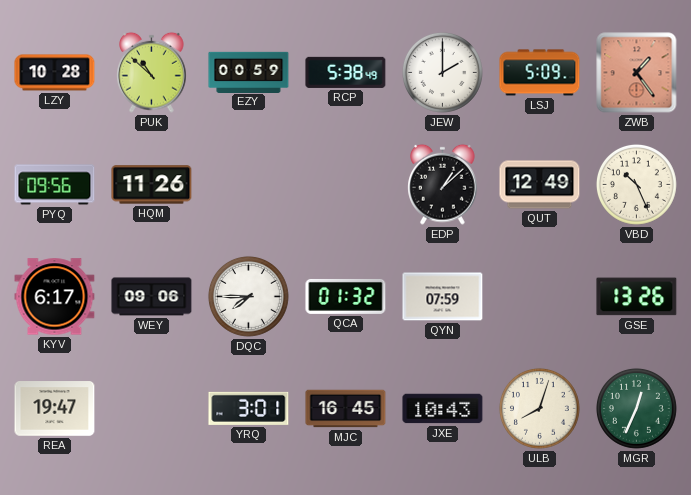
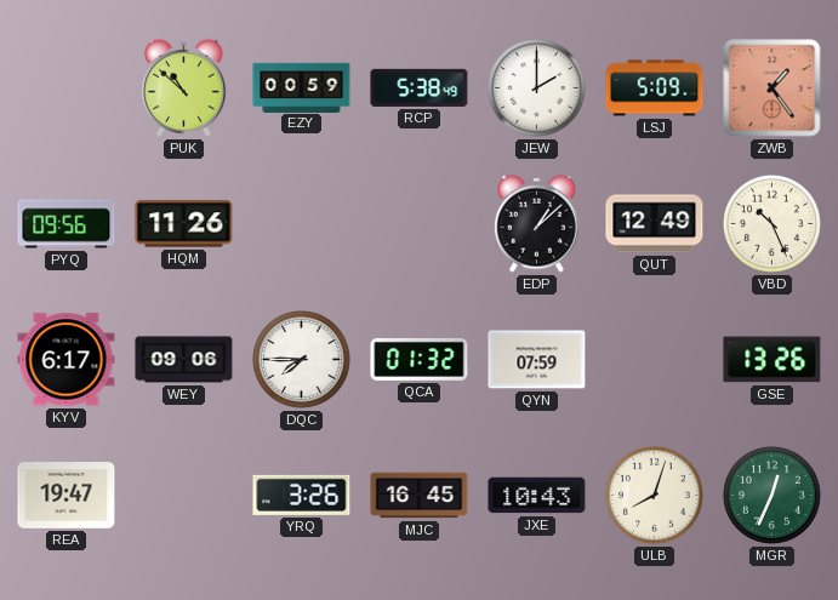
LZY: 10:28 -> none (55, 73)
YRQ: 3:01 -> 3:26 (302, 495)
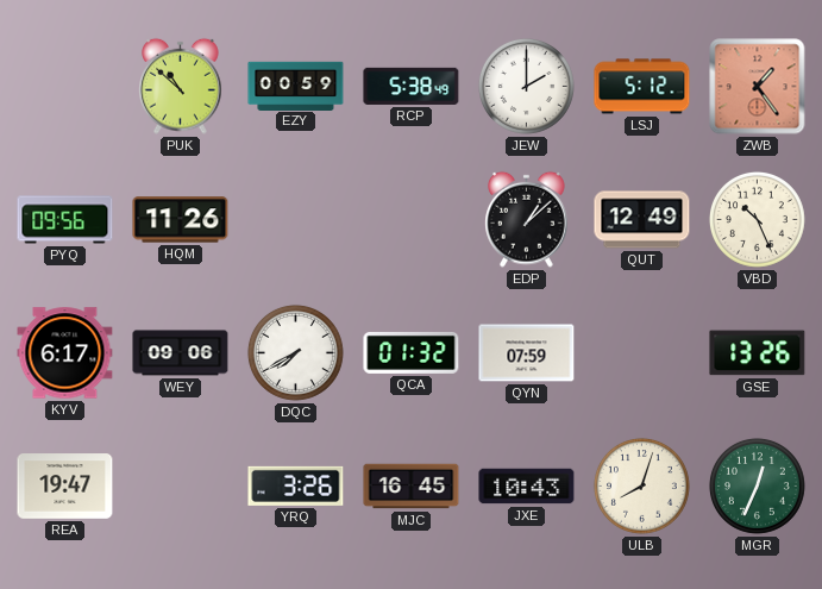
LSJ: 5:09 -> 5:12 (642, 87)
DQC: 7:45 -> 7:40 (295, 352)
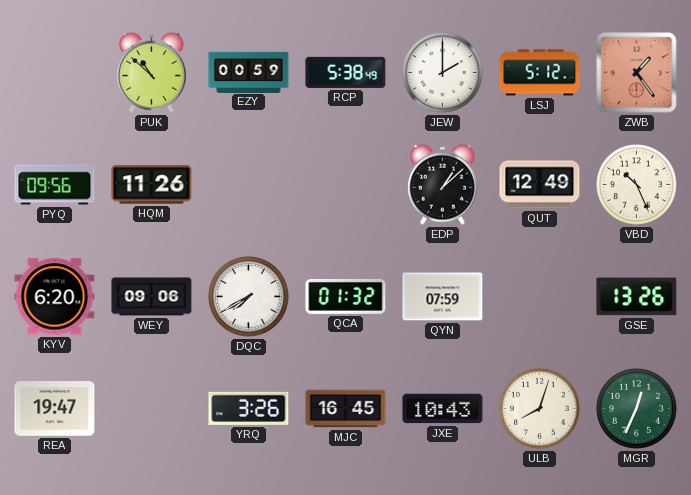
KYV: 6:17 -> 6:20 (55, 297)
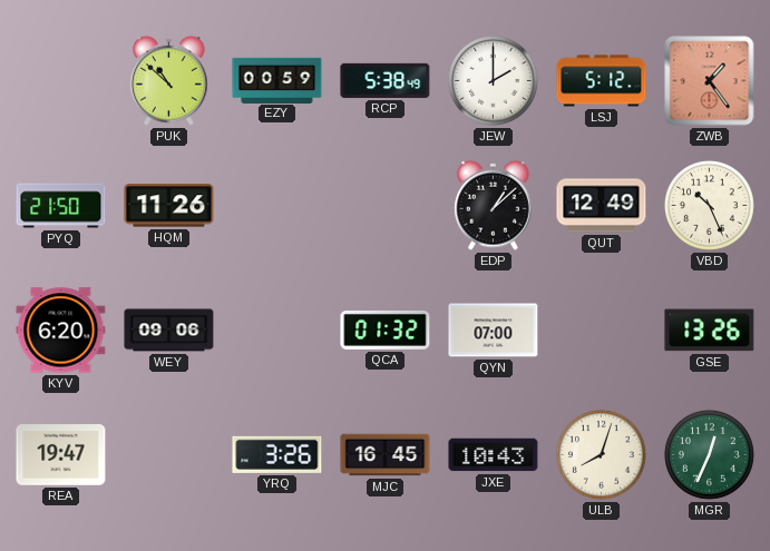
PYQ: 09:56 -> 21:50 (61, 206)
DQC: 7:40 -> none (248, 296)
QYN: 07:59 -> 07:00 (494, 331)
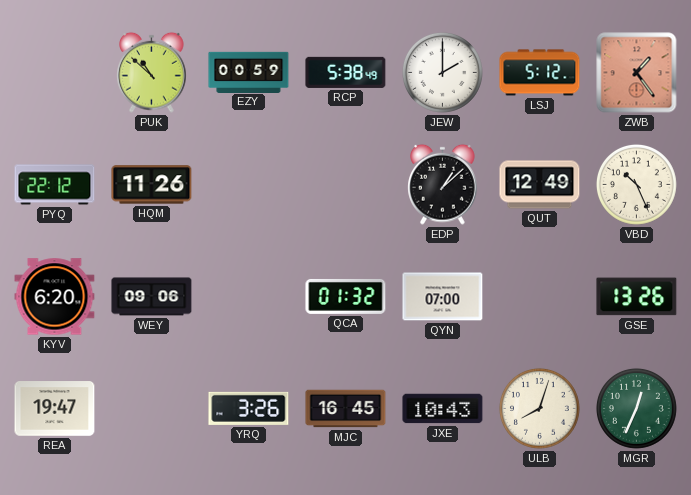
PYQ: 21:50 -> 22:12 (55, 185)
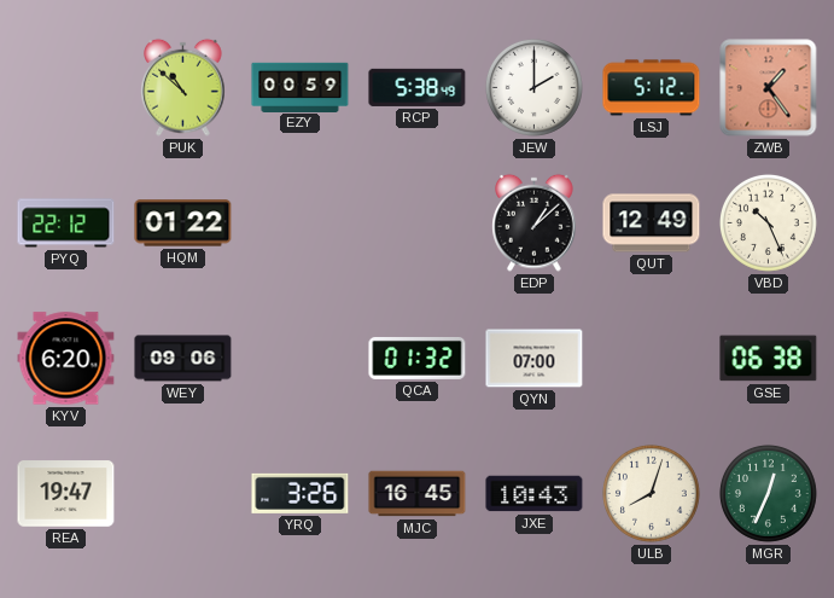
HQM: 11:26 -> 01:22 (183, 223)
GSE: 13:26 -> 06:38 (769, 359)
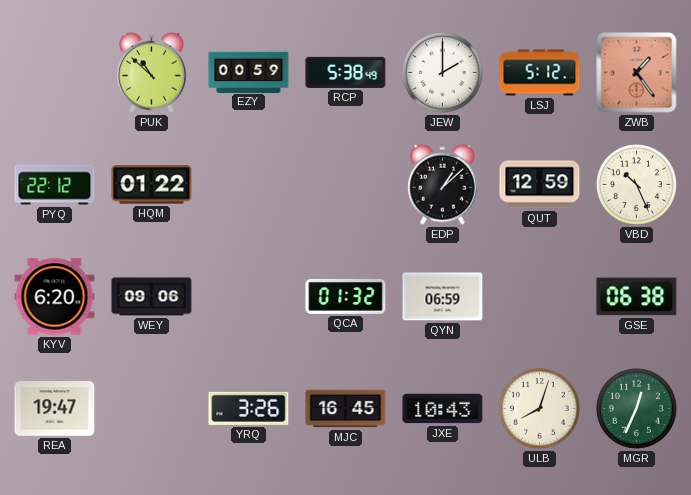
QUT: 12:49 -> 12:59 (540, 185)
QYN: 07:00 -> 06:59 (443, 297)
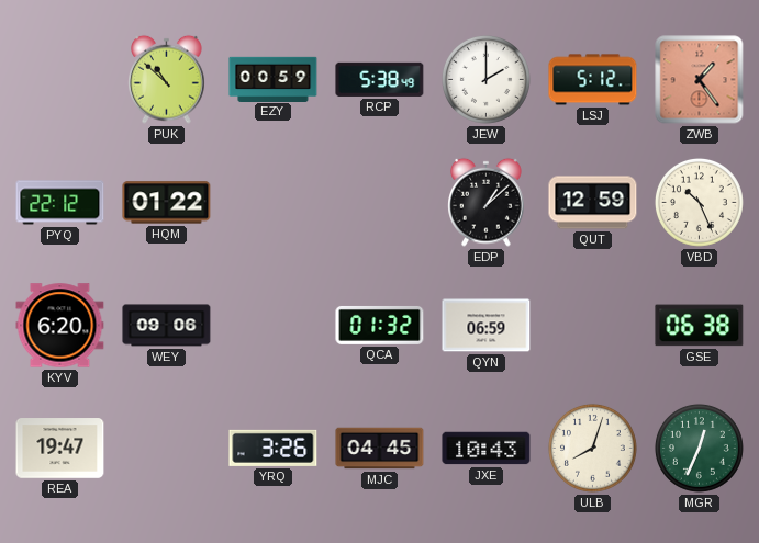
MJC: 16:45 -> 04:45 (380, 449)
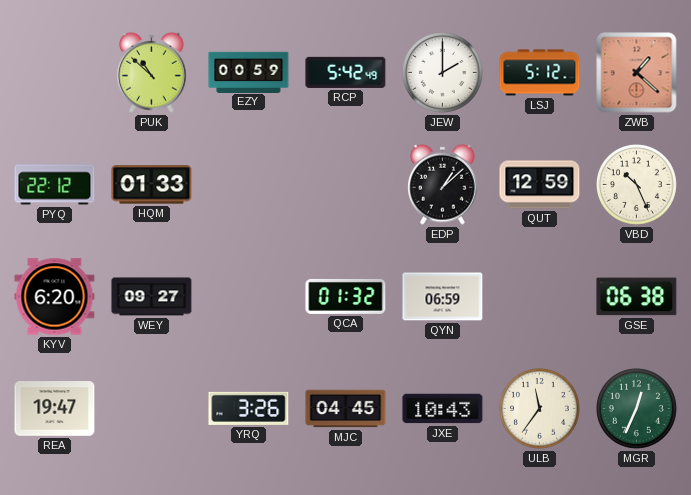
RCP: 5:38 -> 5:42 (346, 72)
ZWB: 1:24 -> 1:22 (637, 73)
HQM: 01:22 -> 01:33 (152, 185)
WEY: 09:06 -> 09:27 (152, 297)
ULB: 8:03 -> 11:36 (539, 408)
